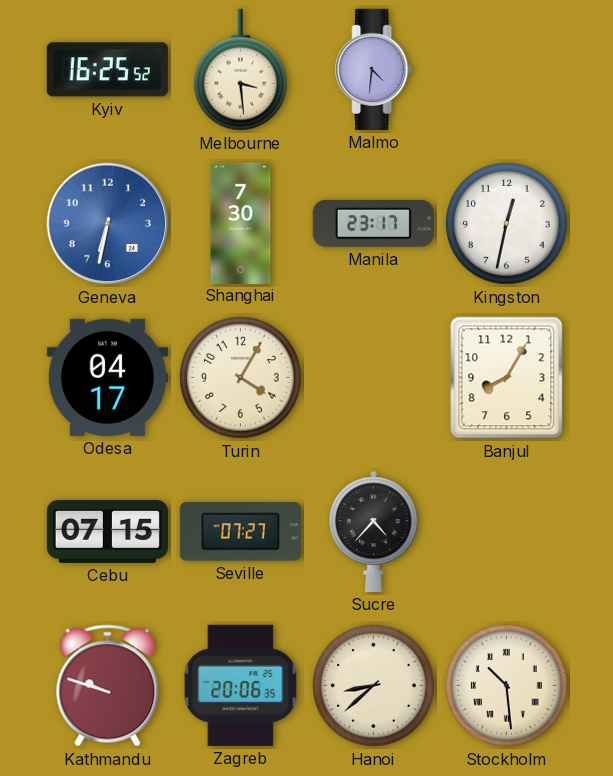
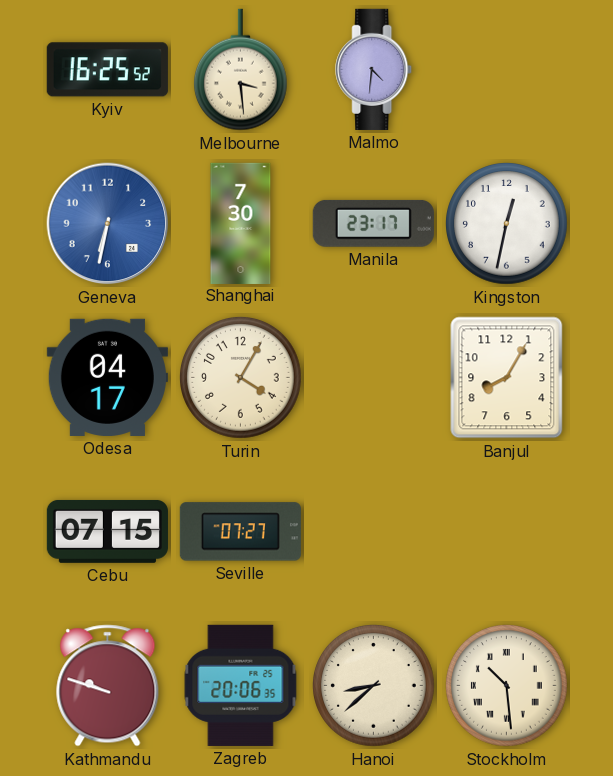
Sucre: 4:37 -> none (374, 531)
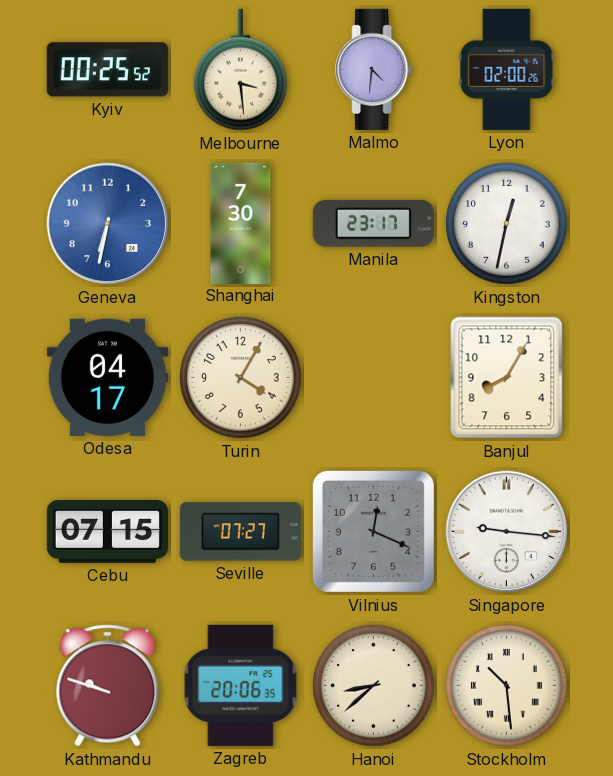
Kyiv: 16:25 -> 00:25 (107, 70)
Lyon: none -> 02:00 (507, 69)
Vilnius: none -> 12:19 (373, 531)
Singapore: none -> 9:16 (507, 532)
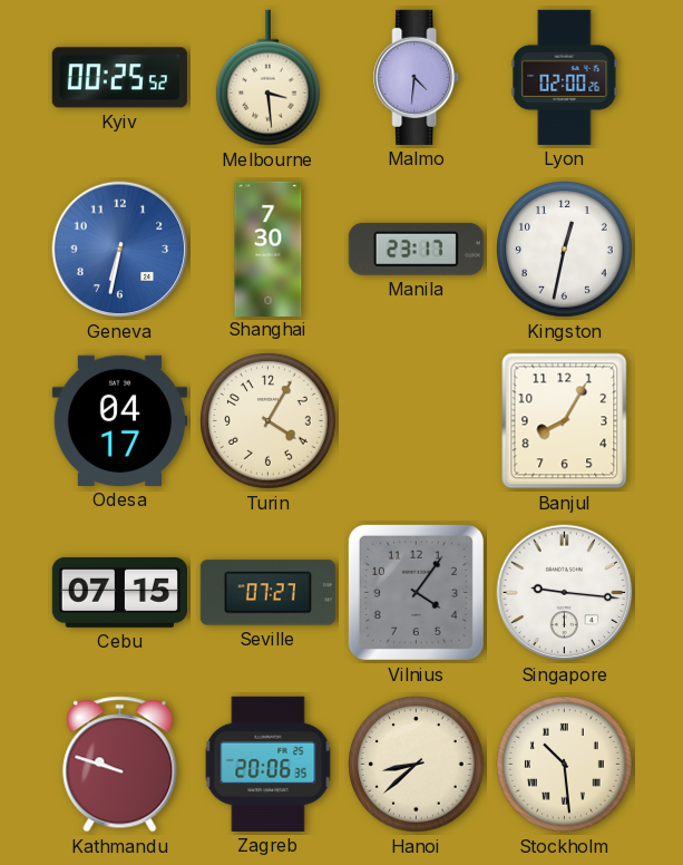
Vilnius: 12:19 -> 4:06 (416, 592)
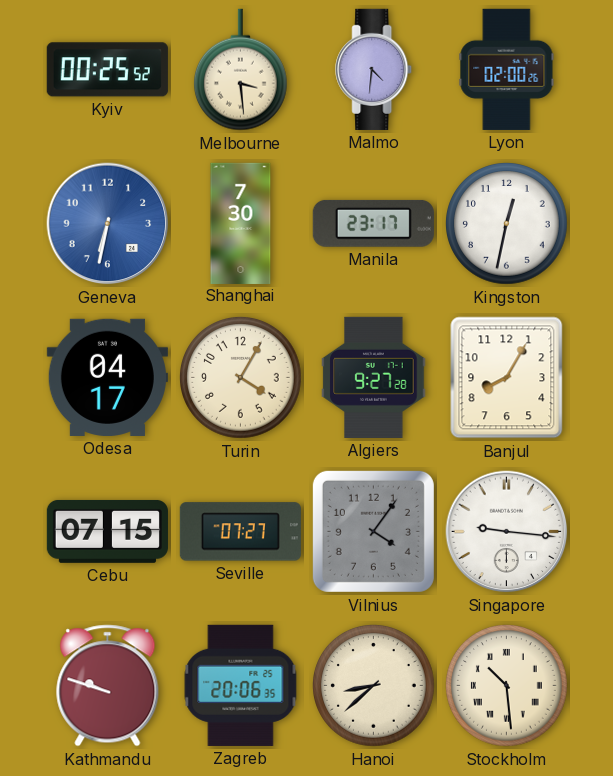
Algiers: none -> 9:27 (374, 377)
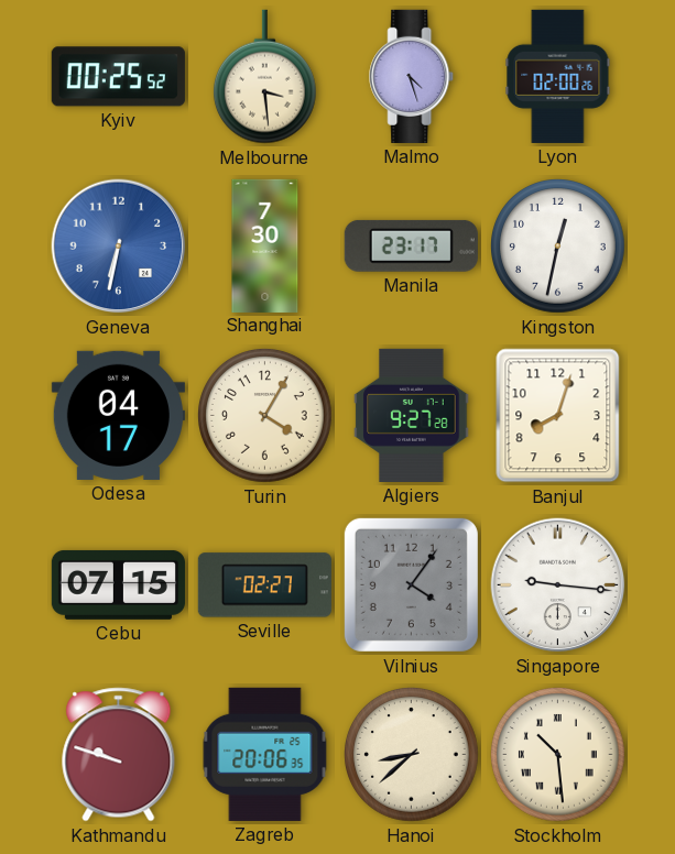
Malmo: 4:31 -> 4:27 (412, 76)
Banjul: 8:05 -> 8:03 (558, 416)
Seville: 07:27 -> 02:27 (264, 585)
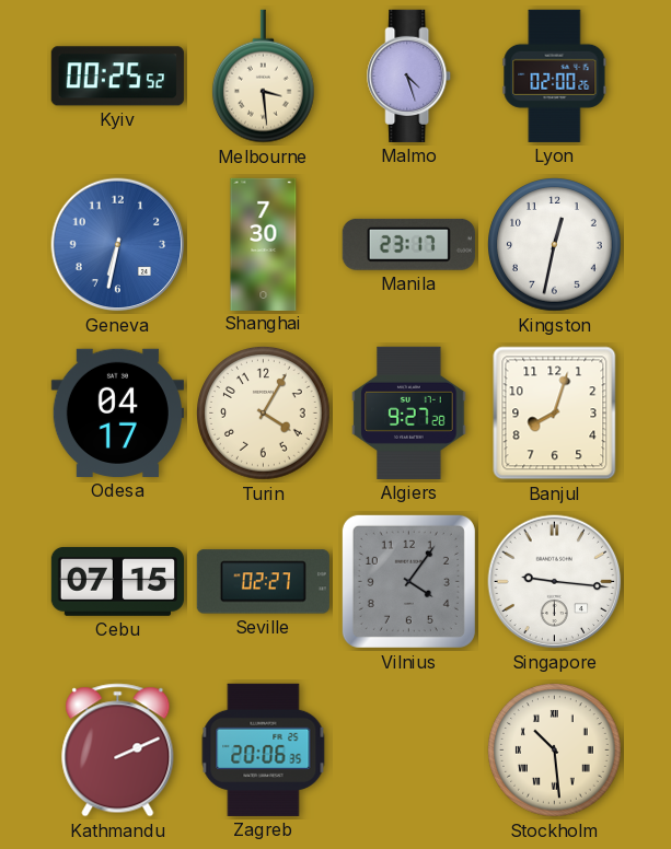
Kathmandu: 9:48 -> 2:11 (118, 751)
Hanoi: 8:38 -> none (412, 755)
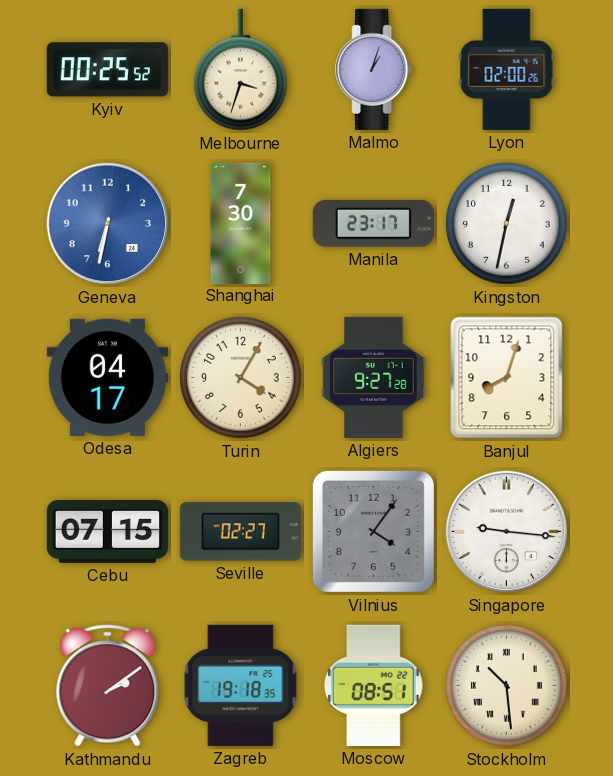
Melbourne: 3:29 -> 3:33 (240, 70)
Malmo: 4:27 -> 1:03 (374, 69)
Kathmandu: 2:11 -> 2:09 (108, 686)
Zagreb: 20:06 -> 19:18 (241, 685)
Moscow: none -> 08:51 (374, 685)
